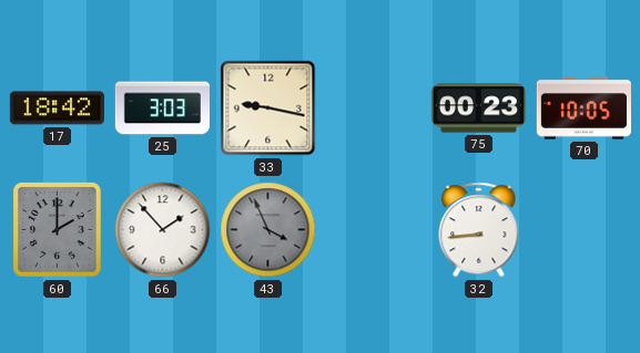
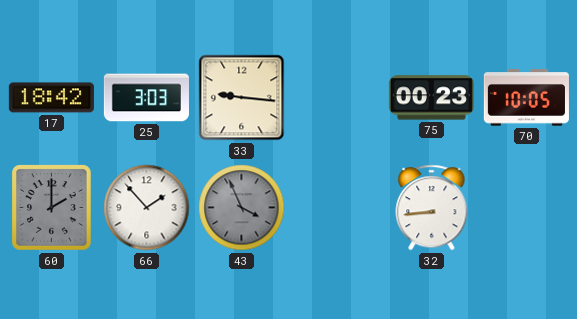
33: 9:17 -> 9:16 (242, 98)
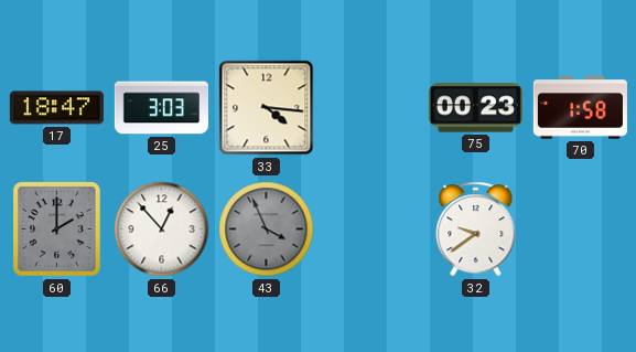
17: 18:42 -> 18:47 (56, 108)
33: 9:16 -> 4:16 (267, 108)
70: 10:05 -> 1:58 (580, 108)
66: 1:53 -> 12:53 (162, 230)
32: 8:44 -> 9:39 (476, 230)
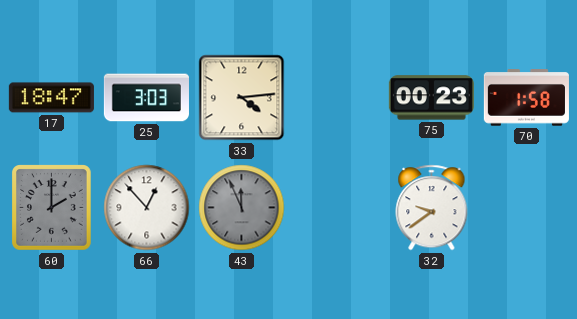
33: 4:16 -> 4:14 (242, 98)
43: 3:56 -> 11:56 (242, 208)
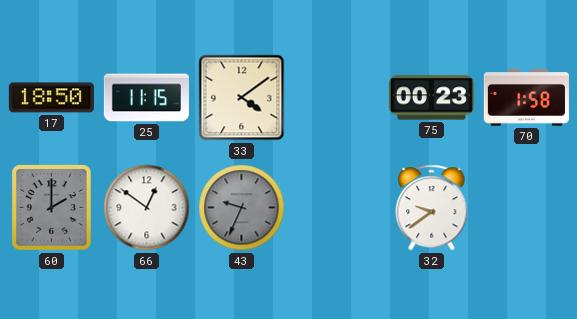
17: 18:47 -> 18:50 (51, 98)
25: 3:03 -> 11:15 (146, 98)
33: 4:14 -> 4:09 (242, 98)
66: 12:53 -> 12:51 (147, 208)
43: 11:56 -> 9:34 (242, 208)
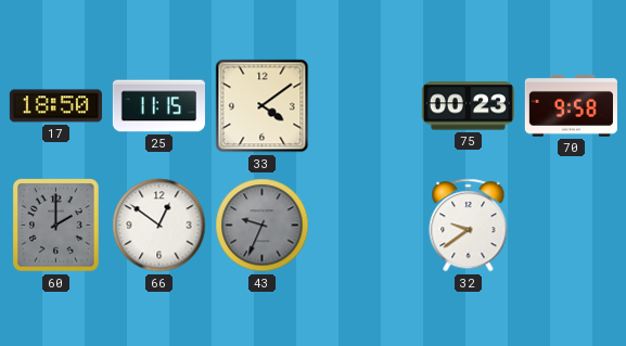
70: 1:58 -> 9:58 (571, 106)
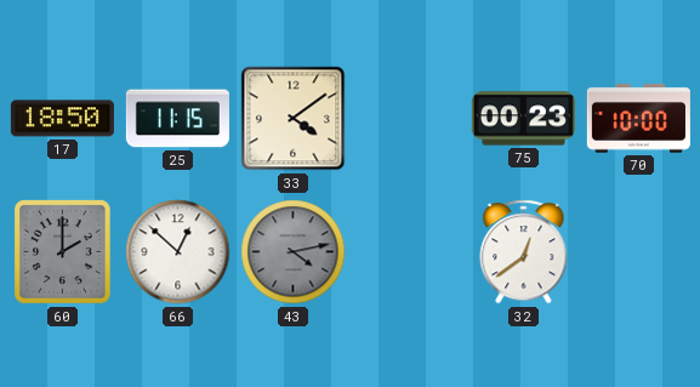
70: 9:58 -> 10:00 (638, 119)
66: 12:51 -> 12:52 (178, 252)
43: 9:34 -> 4:13 (294, 252)
32: 9:39 -> 12:39 (524, 252)
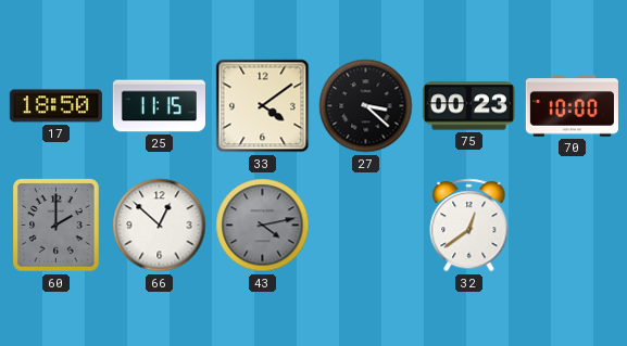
27: none -> 3:22 (366, 106)
